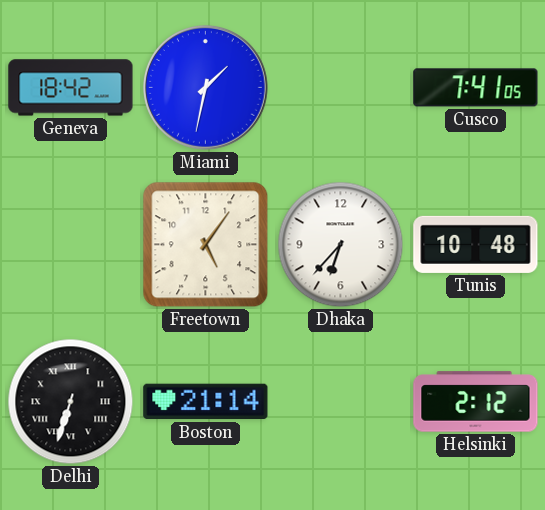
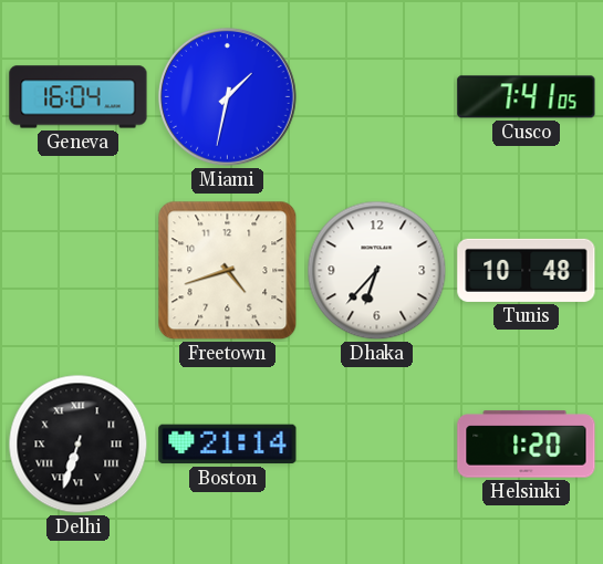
Geneva: 18:42 -> 16:04 (79, 97)
Freetown: 5:06 -> 4:42 (228, 271)
Helsinki: 2:12 -> 1:20 (527, 445)
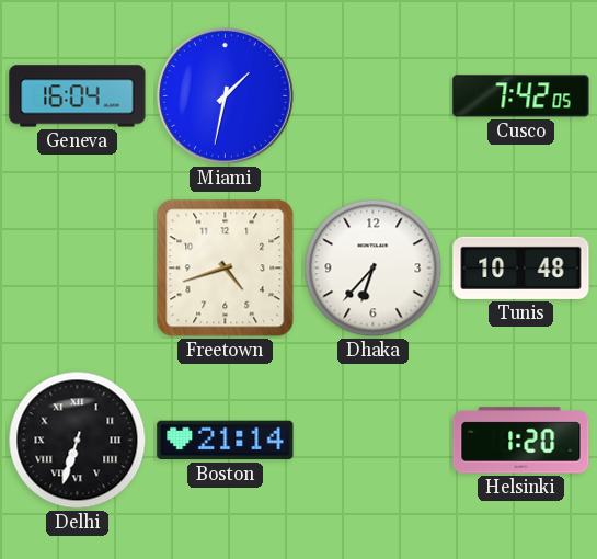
Cusco: 7:41 -> 7:42 (521, 96)
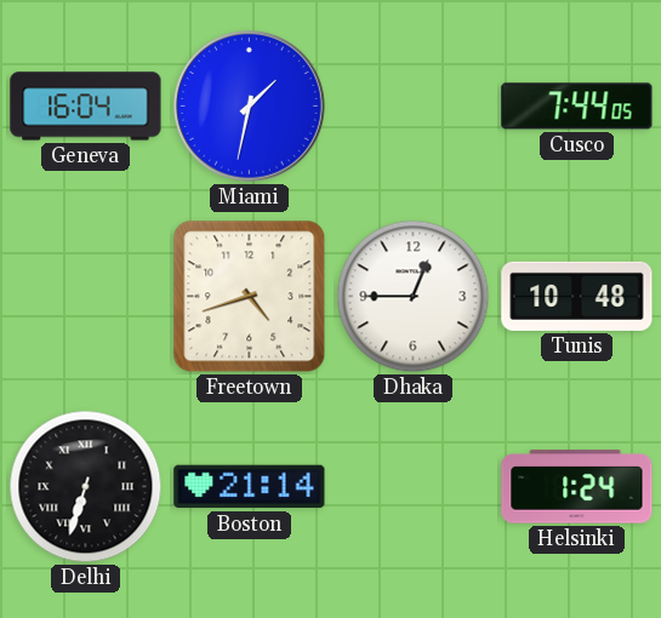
Cusco: 7:42 -> 7:44 (577, 107)
Dhaka: 6:37 -> 12:45 (414, 297)
Helsinki: 1:20 -> 1:24 (577, 487)
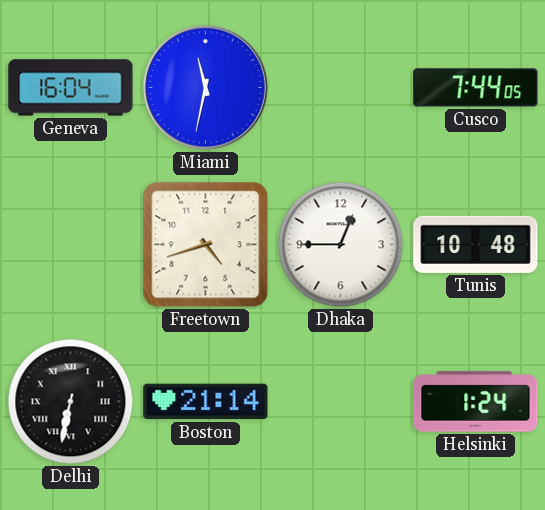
Miami: 1:32 -> 11:32 (205, 87)
Delhi: 6:33 -> 6:32 (71, 402)
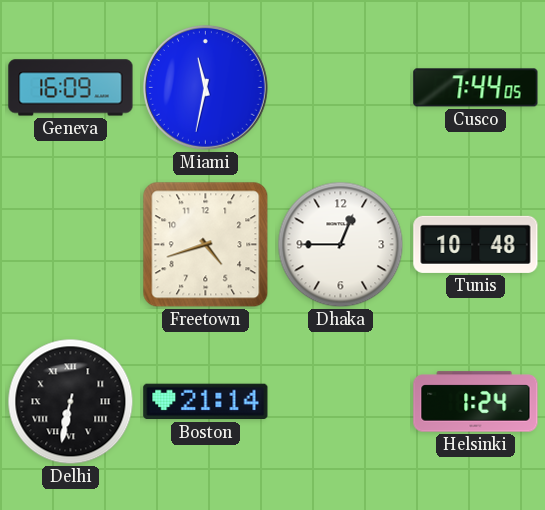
Geneva: 16:04 -> 16:09 (71, 88)
